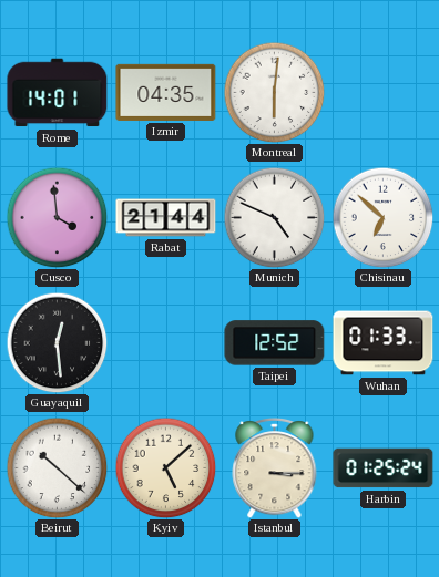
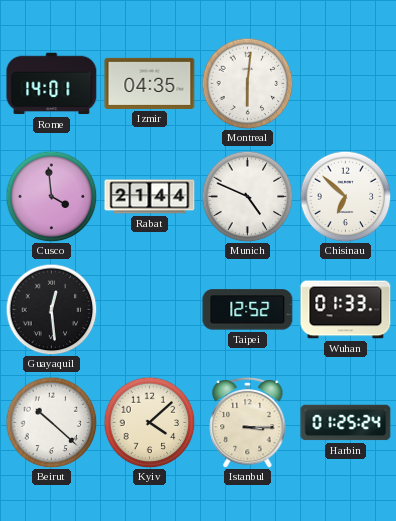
Kyiv: 5:08 -> 4:08 (149, 422)
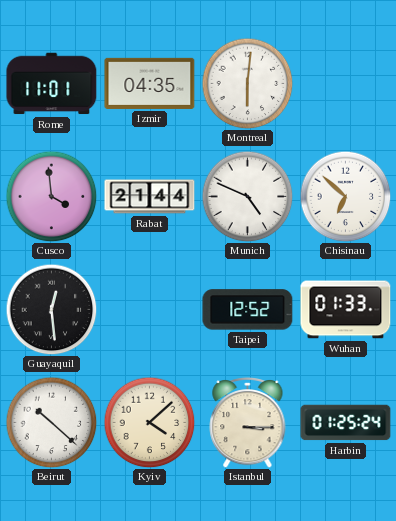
Rome: 14:01 -> 11:01 (52, 84)
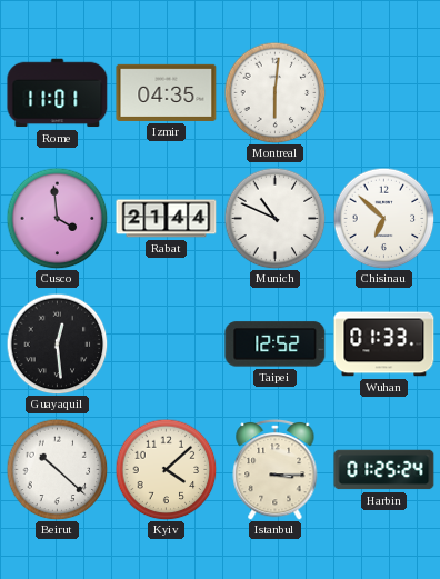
Munich: 4:49 -> 10:49 (274, 218)
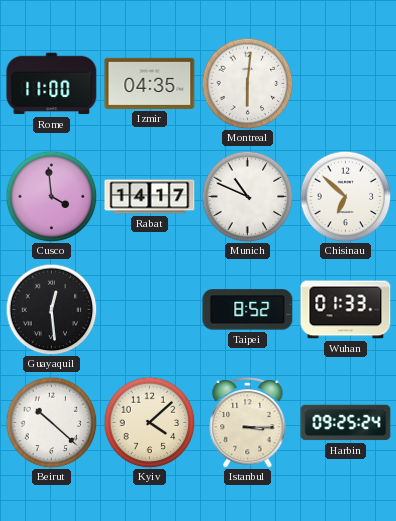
Rome: 11:01 -> 11:00 (52, 84)
Rabat: 21:44 -> 14:17 (150, 197)
Taipei: 12:52 -> 8:52 (248, 310)
Harbin: 01:25 -> 09:25 (346, 423)
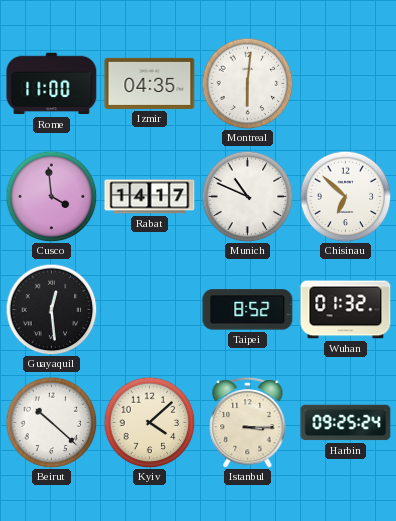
Wuhan: 01:33 -> 01:32 (346, 310)
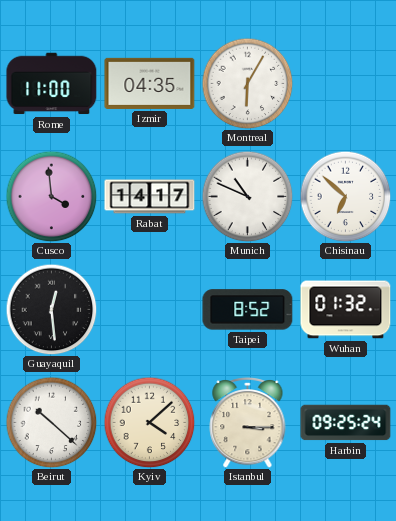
Montreal: 6:01 -> 6:05 (247, 83)
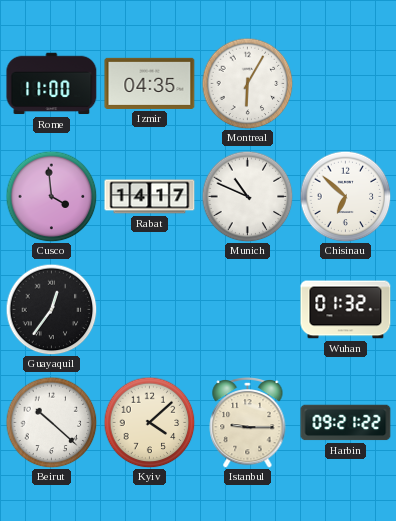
Guayaquil: 12:29 -> 12:36 (51, 309)
Taipei: 8:52 -> none (248, 310)
Istanbul: 3:15 -> 9:15 (248, 423)
Harbin: 09:25 -> 09:21 (346, 423)
